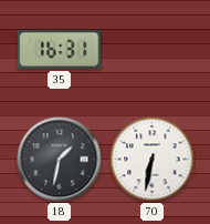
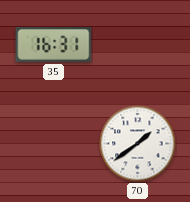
18: 1:32 -> none (60, 160)
70: 6:32 -> 1:39 (138, 144)
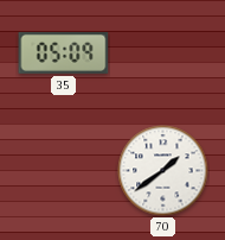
35: 16:31 -> 05:09 (64, 52)
